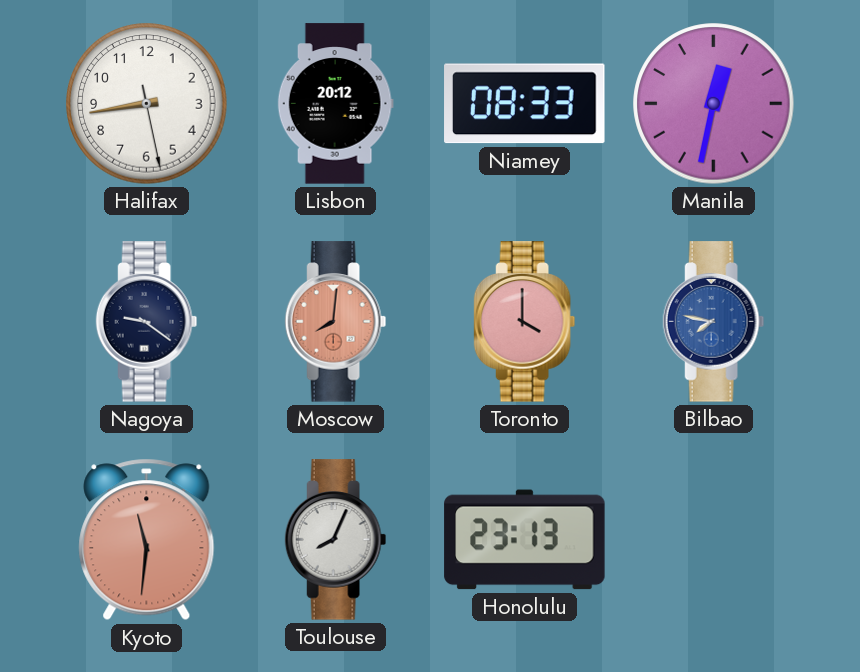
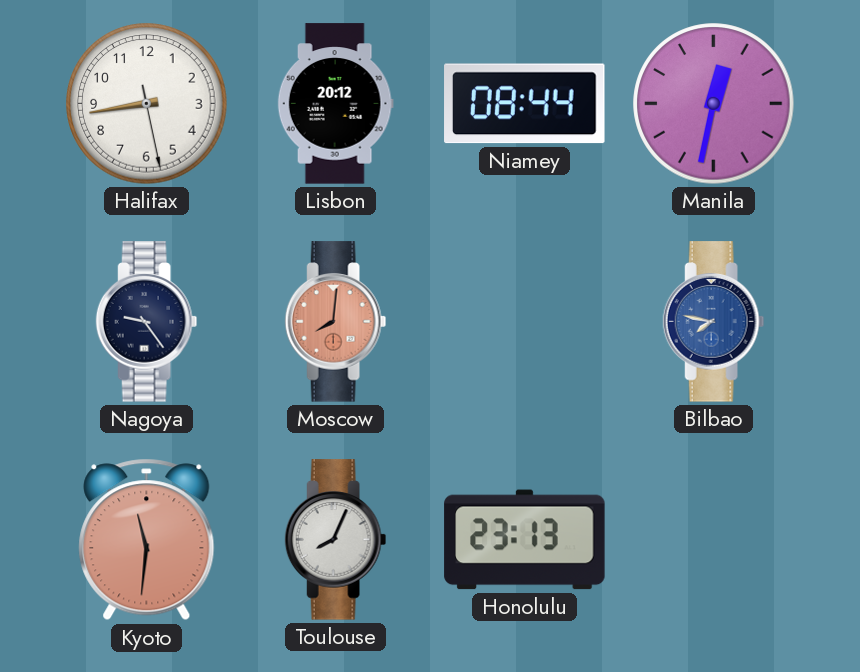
Niamey: 08:33 -> 08:44 (525, 104)
Nagoya: 9:21 -> 9:24 (147, 322)
Toronto: 4:00 -> none (525, 322)
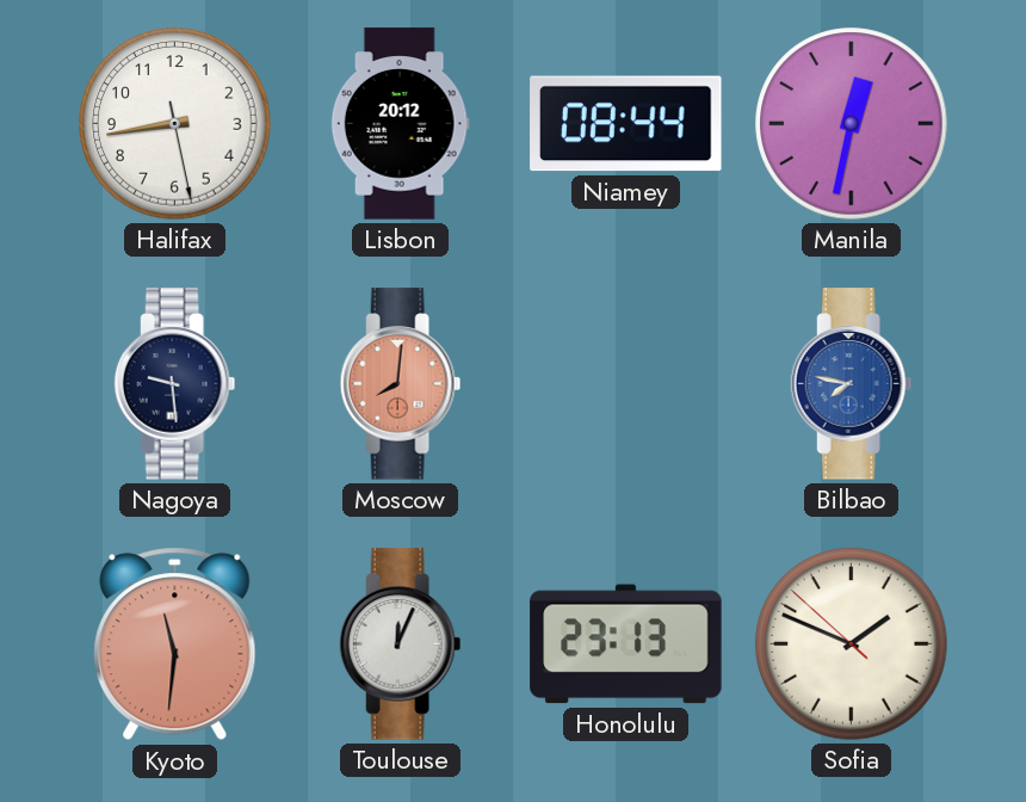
Nagoya: 9:24 -> 9:29 (175, 384)
Toulouse: 8:04 -> 12:04 (401, 644)
Sofia: none -> 1:48 (852, 644)
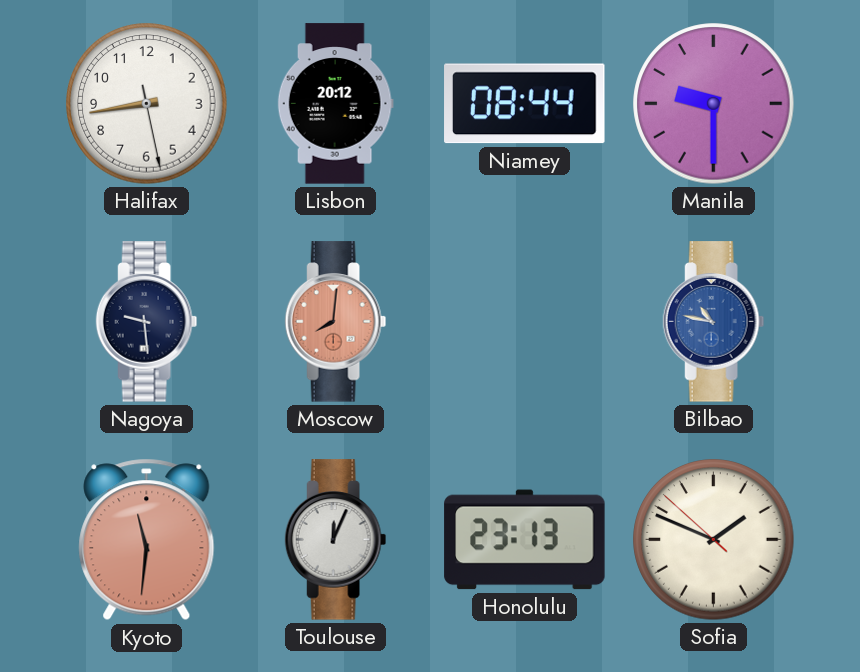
Manila: 12:32 -> 9:30 (714, 104)
Bilbao: 7:47 -> 10:47 (714, 322)
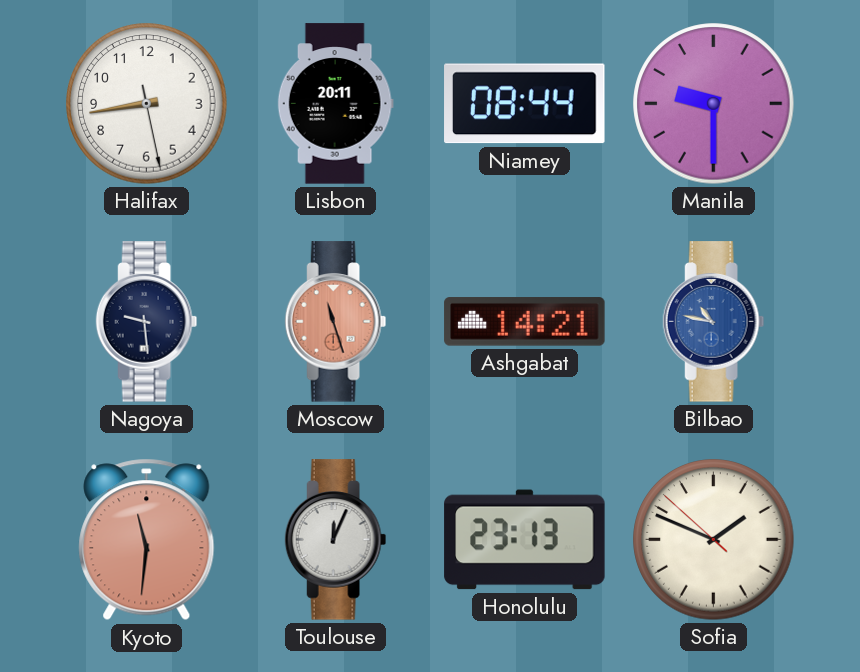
Lisbon: 20:12 -> 20:11 (335, 104)
Moscow: 8:01 -> 11:27 (336, 322)
Ashgabat: none -> 14:21 (525, 322)
